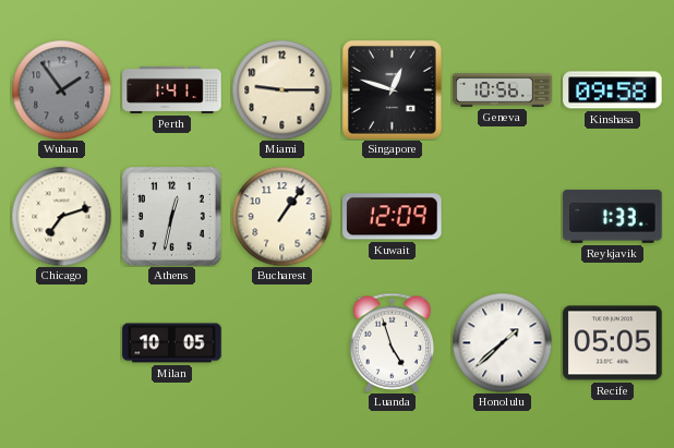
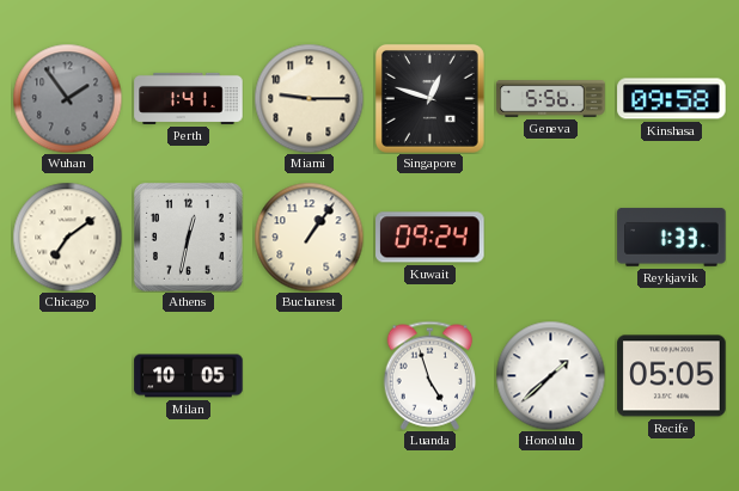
Geneva: 10:56 -> 5:56 (551, 99)
Chicago: 7:12 -> 7:09 (67, 237)
Kuwait: 12:09 -> 09:24 (430, 238)
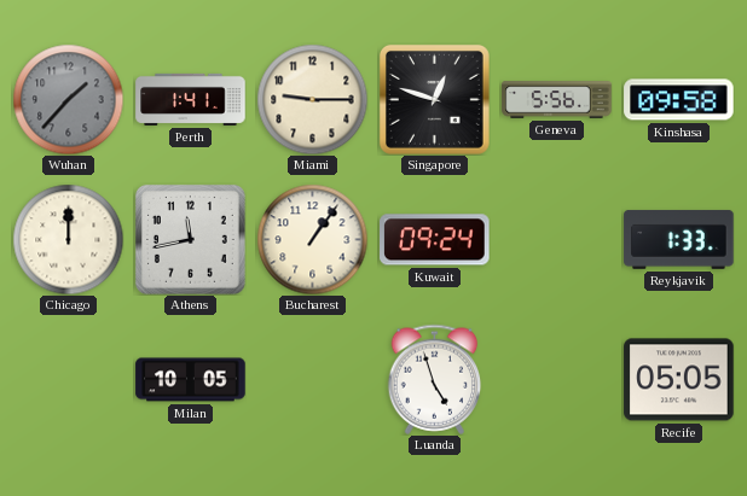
Wuhan: 1:54 -> 1:37 (68, 99)
Chicago: 7:09 -> 12:00 (68, 239)
Athens: 12:32 -> 11:43 (190, 239)
Honolulu: 1:38 -> none (550, 375)
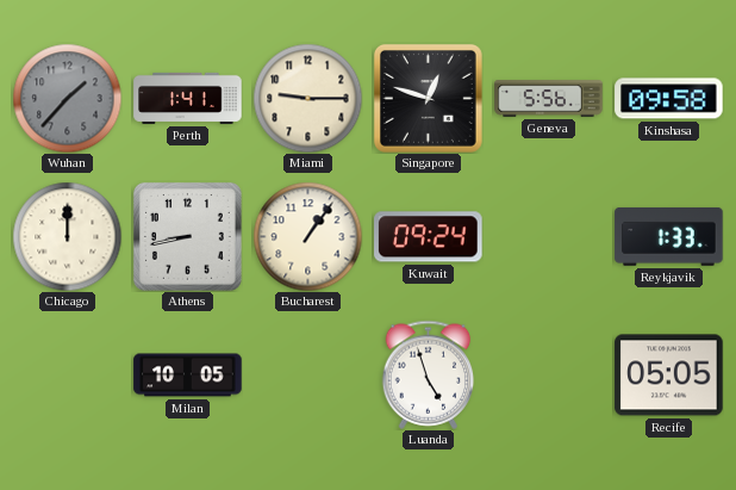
Athens: 11:43 -> 8:43 (187, 236)
